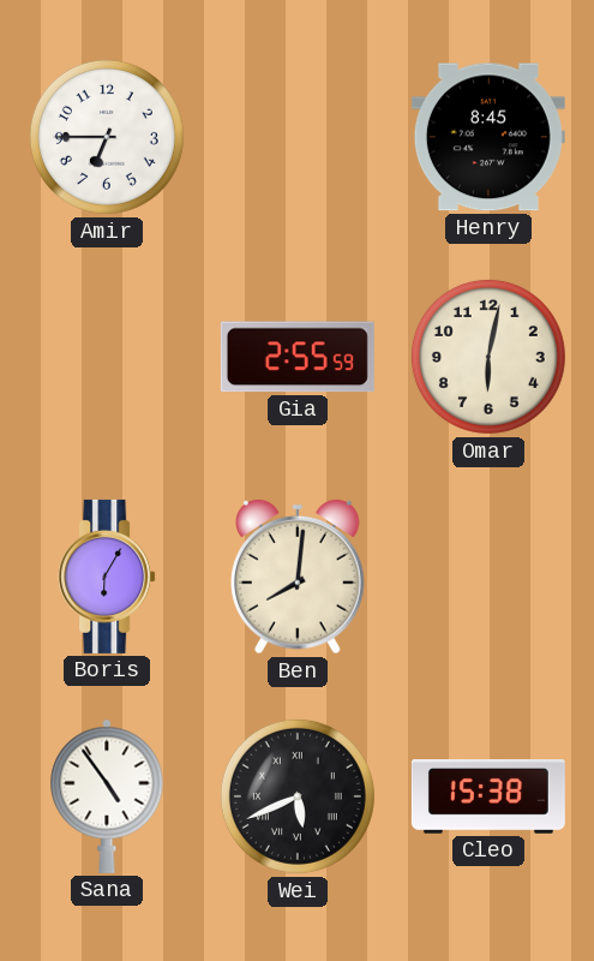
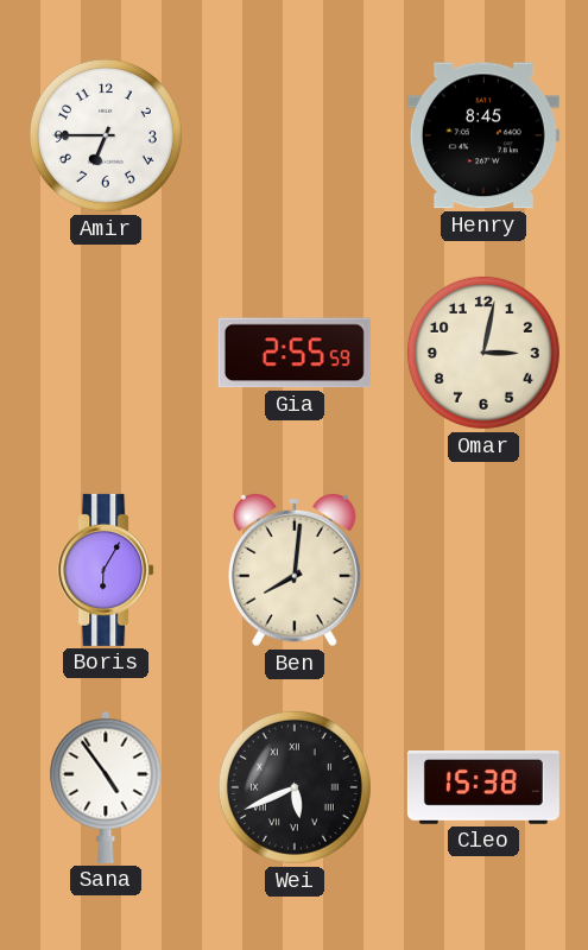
Omar: 6:02 -> 3:02 (483, 353)
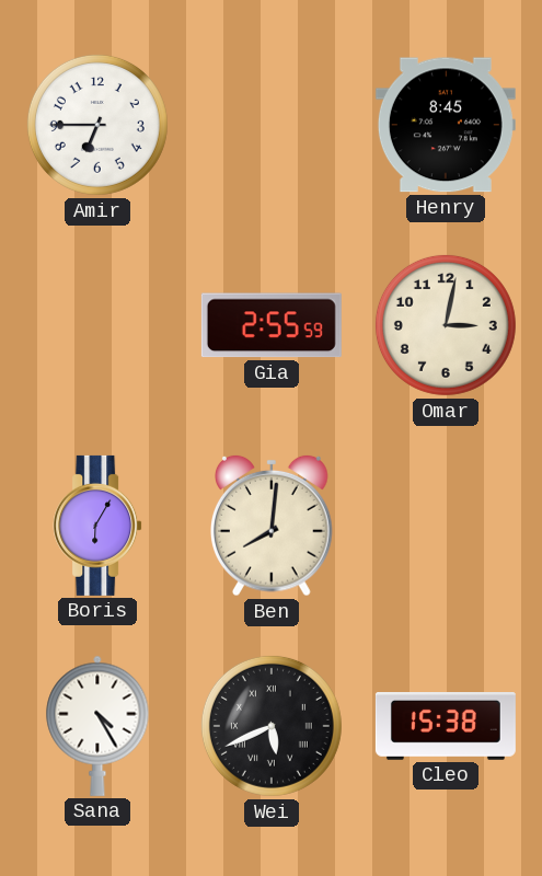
Sana: 4:54 -> 4:25 (97, 726)
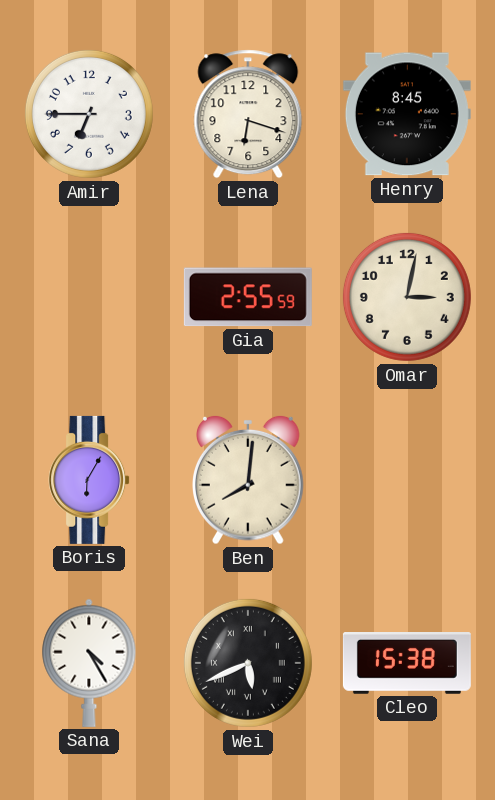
Lena: none -> 6:18 (248, 114)
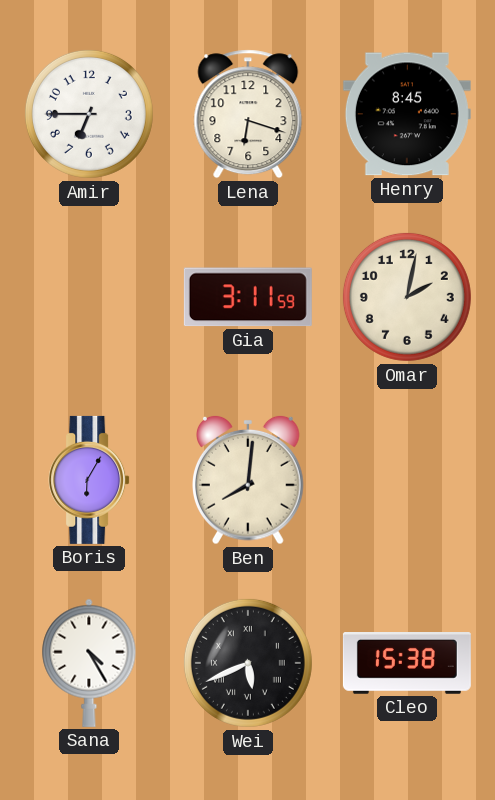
Gia: 2:55 -> 3:11 (248, 297)
Omar: 3:02 -> 2:02 (407, 297)
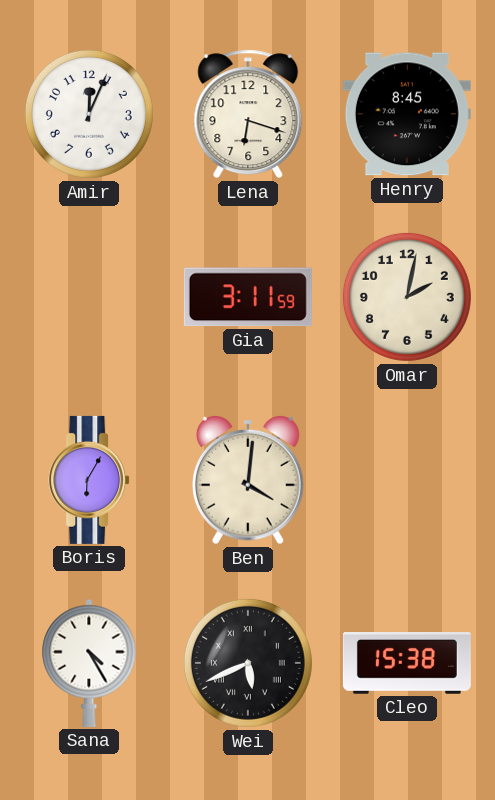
Amir: 6:45 -> 12:04 (89, 114)
Ben: 8:01 -> 4:01 (249, 480)
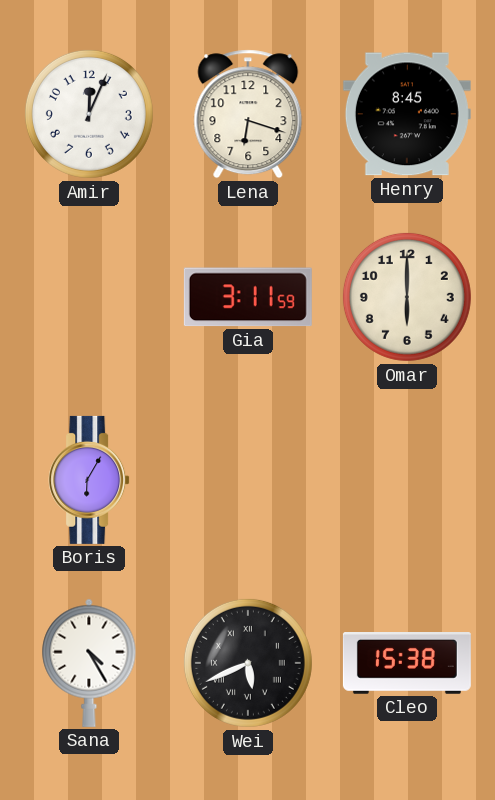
Omar: 2:02 -> 6:00 (407, 297)
Ben: 4:01 -> none (249, 480)
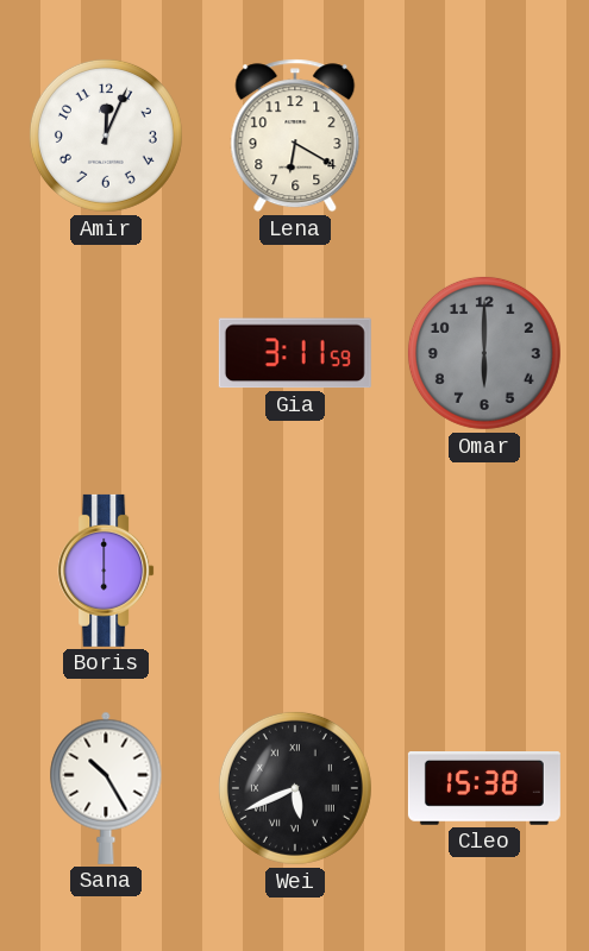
Lena: 6:18 -> 6:20 (295, 136)
Henry: 8:45 -> none (407, 114)
Omar dial: cream -> grey (484, 353)
Boris: 6:05 -> 6:00 (106, 571)
Sana: 4:25 -> 10:25 (106, 788)
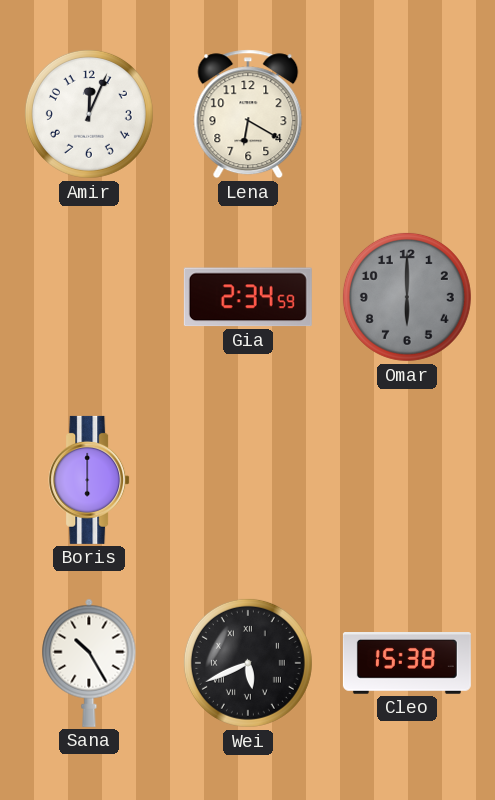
Gia: 3:11 -> 2:34 (248, 297)
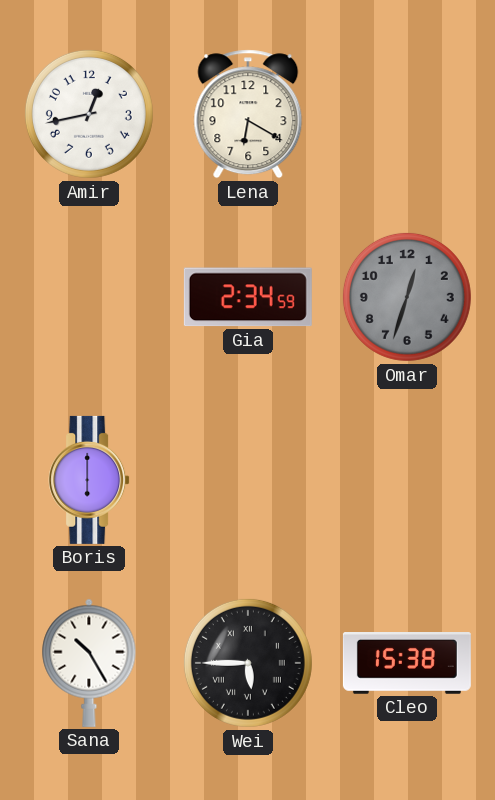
Amir: 12:04 -> 12:43 (89, 114)
Omar: 6:00 -> 12:33 (407, 297)
Wei: 5:41 -> 5:45 (248, 663)
